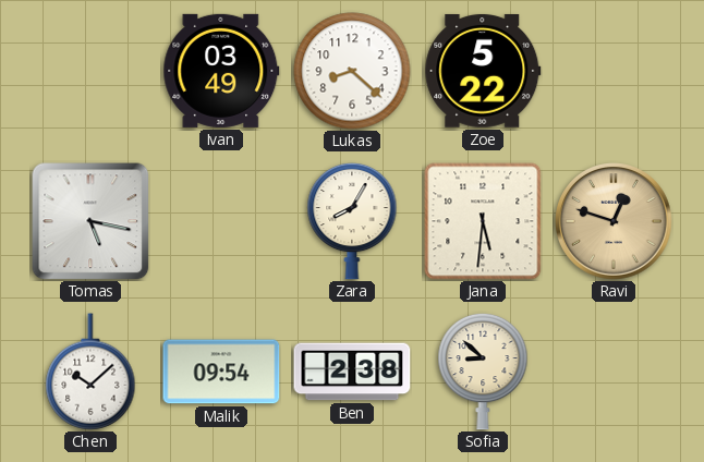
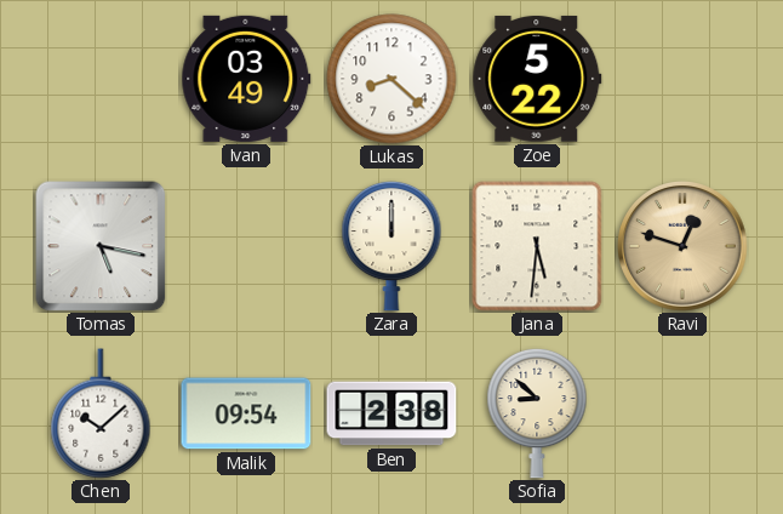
Zara: 8:05 -> 12:00 (391, 246)
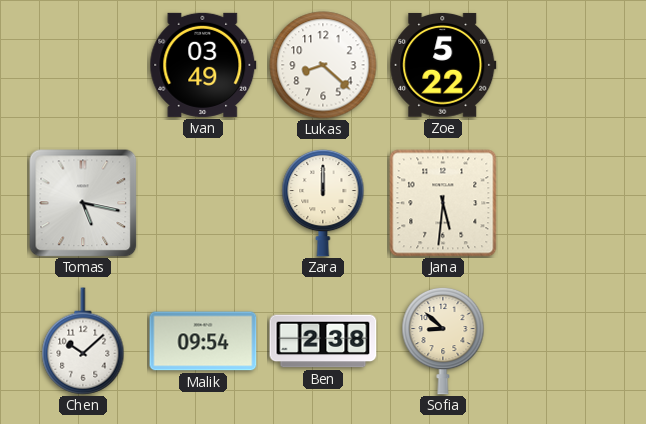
Ravi: 12:48 -> none (682, 246)
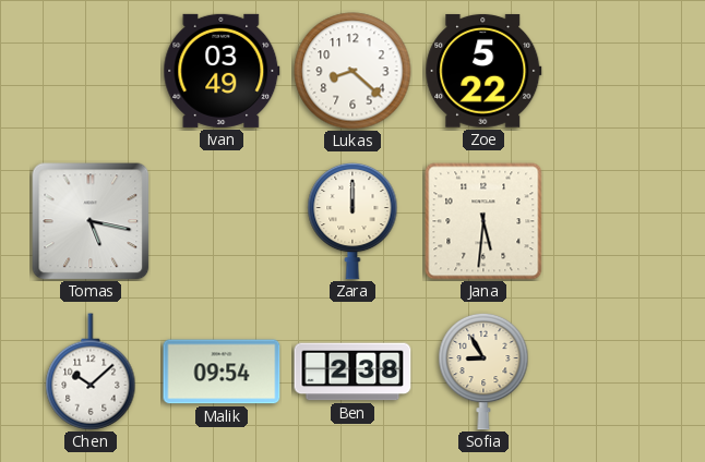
Sofia: 8:52 -> 8:55 (483, 372)
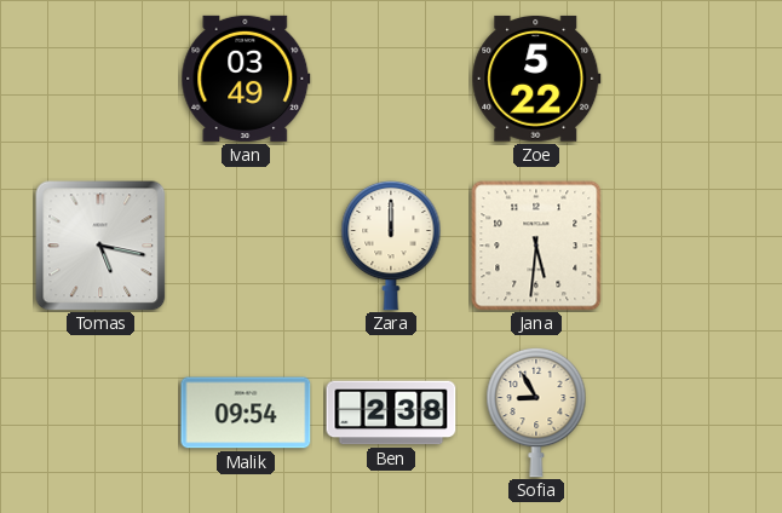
Lukas: 8:22 -> none (352, 71)
Chen: 10:08 -> none (91, 372)
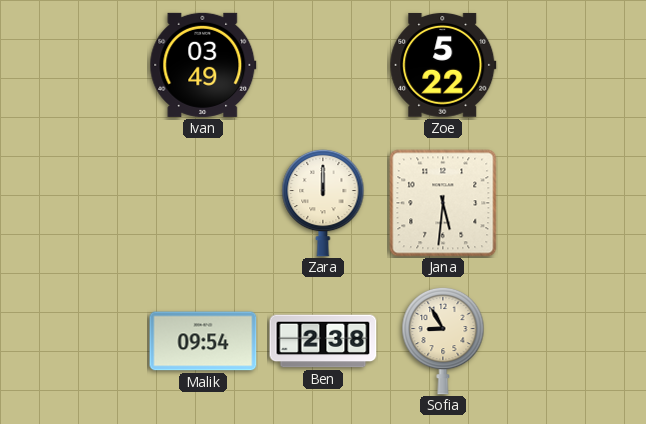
Tomas: 5:17 -> none (100, 246)
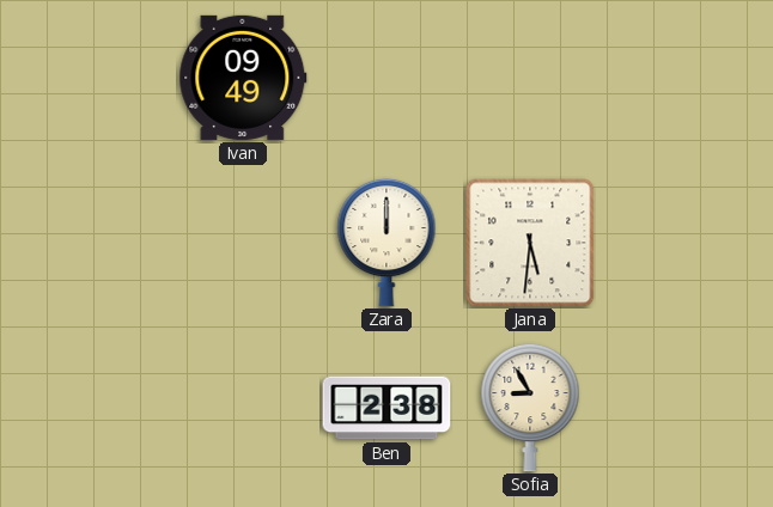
Ivan: 03:49 -> 09:49 (243, 78)
Zoe: 5:22 -> none (443, 65)
Malik: 09:54 -> none (203, 341)
